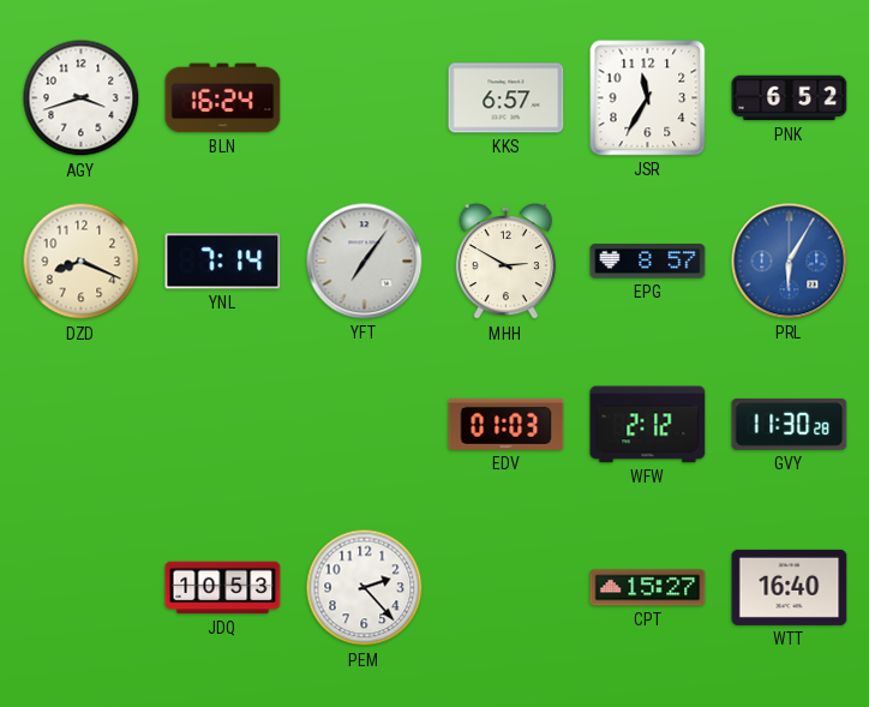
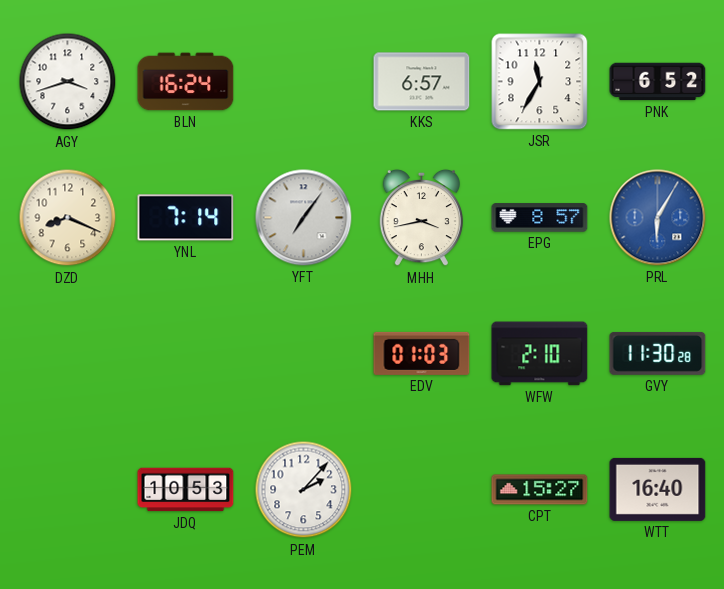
MHH: 2:50 -> 3:43 (421, 218)
WFW: 2:12 -> 2:10 (540, 354)
PEM: 2:23 -> 2:07 (304, 490)
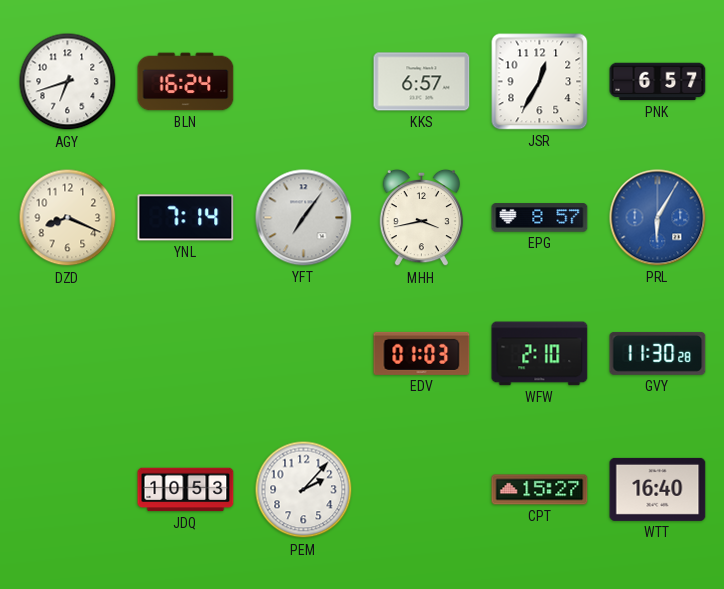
AGY: 3:42 -> 6:42 (68, 82)
JSR: 11:35 -> 12:35 (540, 82)
PNK: 6:52 -> 6:57 (658, 82)
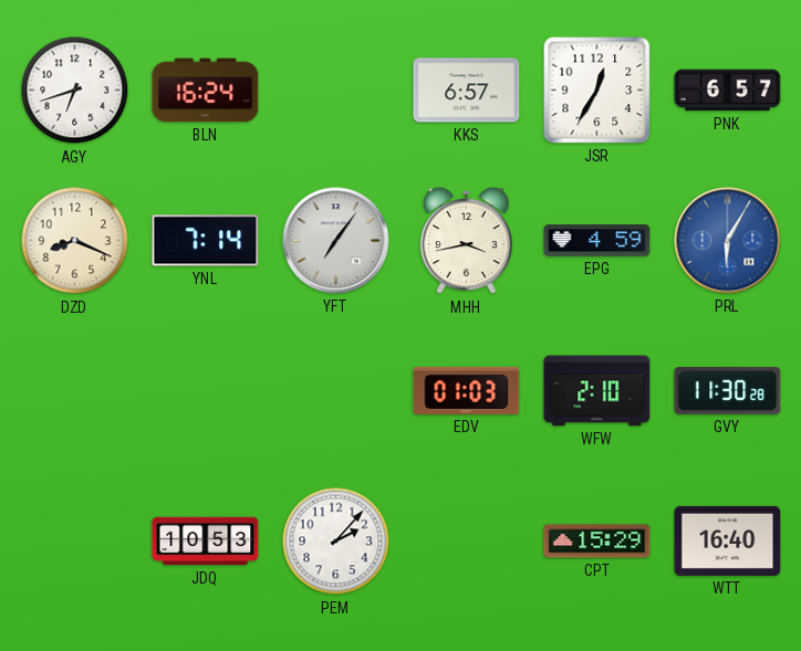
EPG: 8:57 -> 4:59 (597, 241)
CPT: 15:27 -> 15:29 (597, 542)
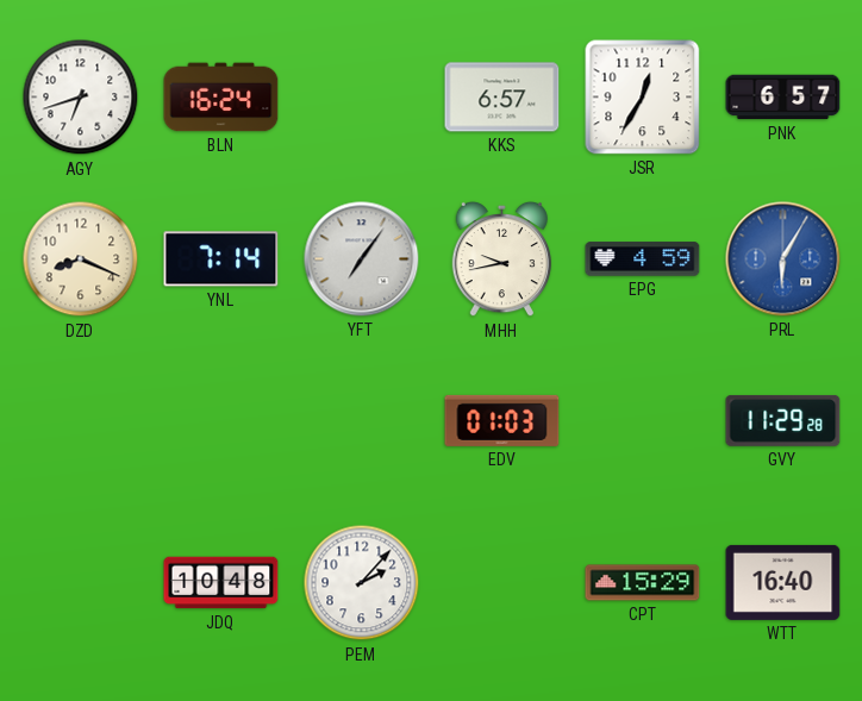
MHH: 3:43 -> 9:43 (501, 259)
WFW: 2:10 -> none (597, 391)
GVY: 11:30 -> 11:29 (783, 420)
JDQ: 10:53 -> 10:48 (221, 583)
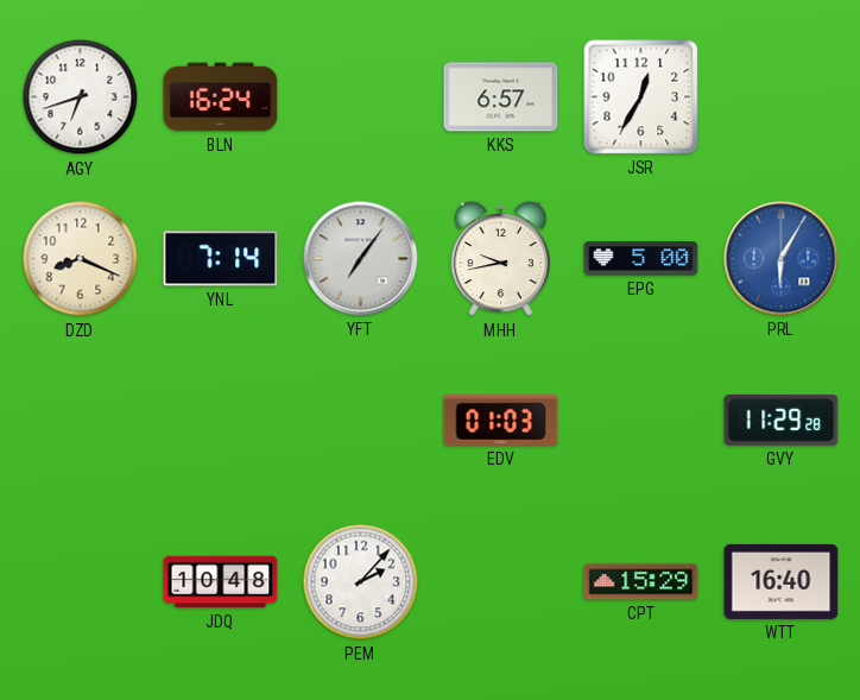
PNK: 6:57 -> none (783, 98)
EPG: 4:59 -> 5:00 (641, 259)
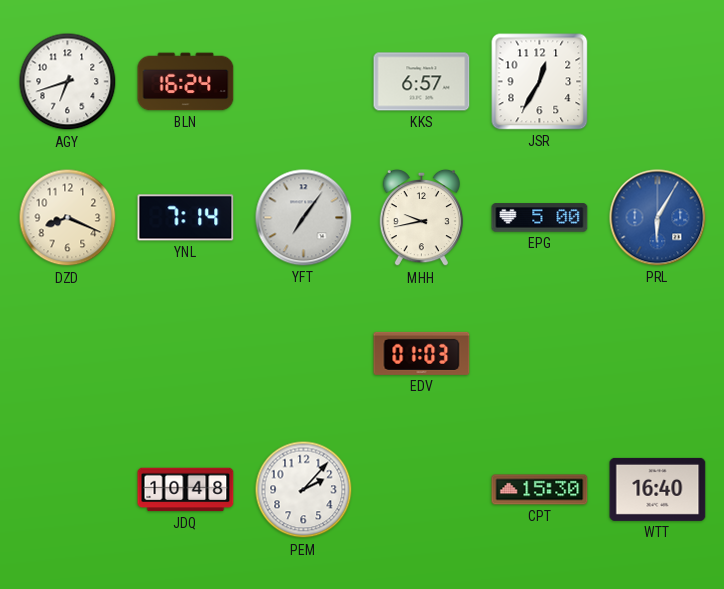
GVY: 11:29 -> none (782, 420)
CPT: 15:29 -> 15:30 (540, 490)
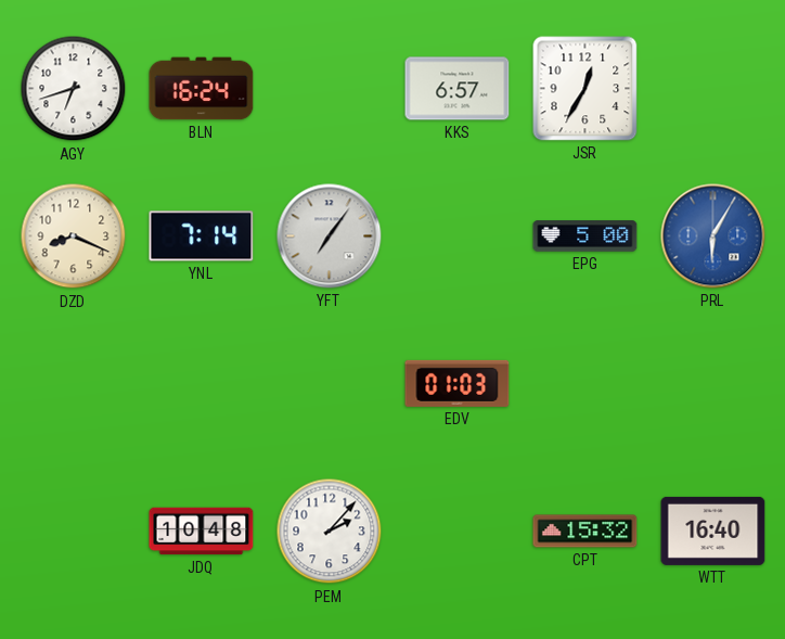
MHH: 9:43 -> none (421, 218)
CPT: 15:30 -> 15:32 (585, 532)
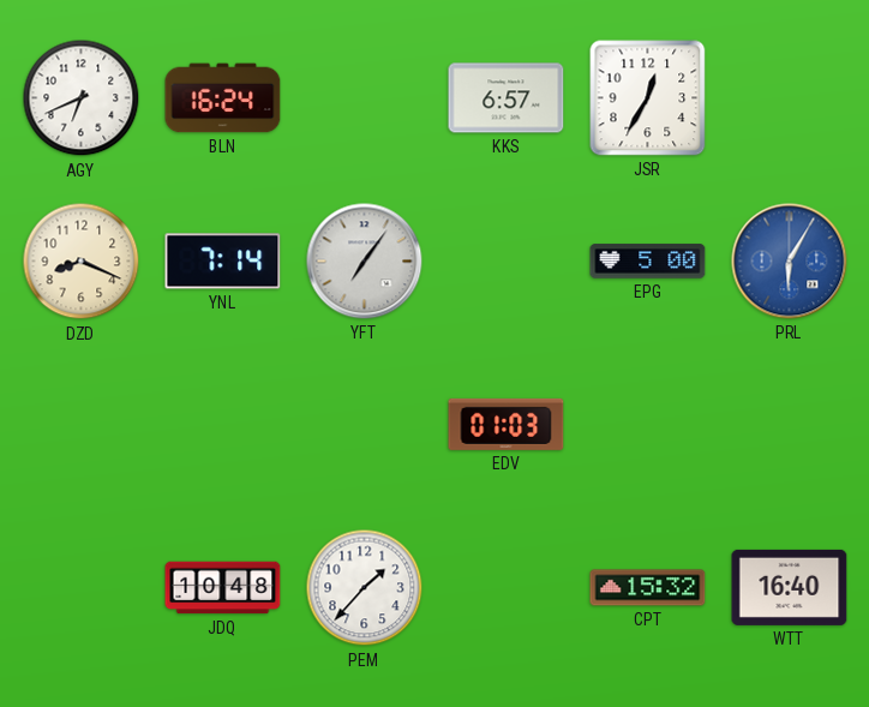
AGY: 6:42 -> 6:41 (82, 98)
PEM: 2:07 -> 1:37 (365, 588)
